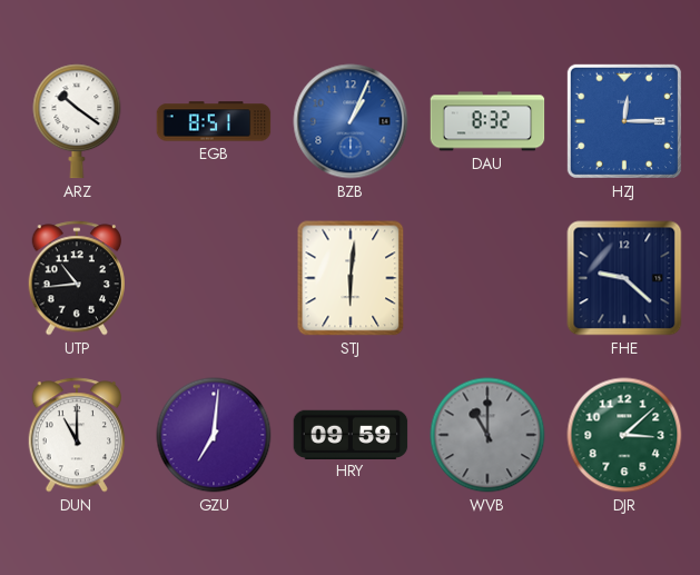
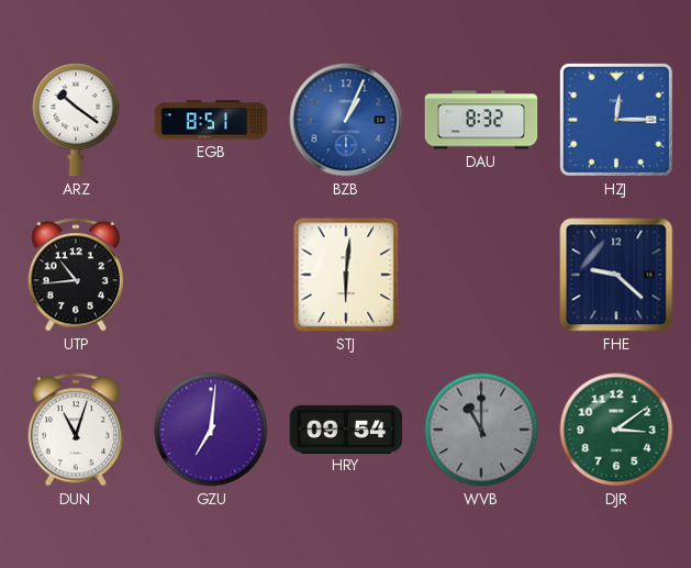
DUN: 11:00 -> 11:03 (75, 430)
HRY: 09:59 -> 09:54 (346, 428)
DJR: 3:08 -> 3:09 (616, 430)
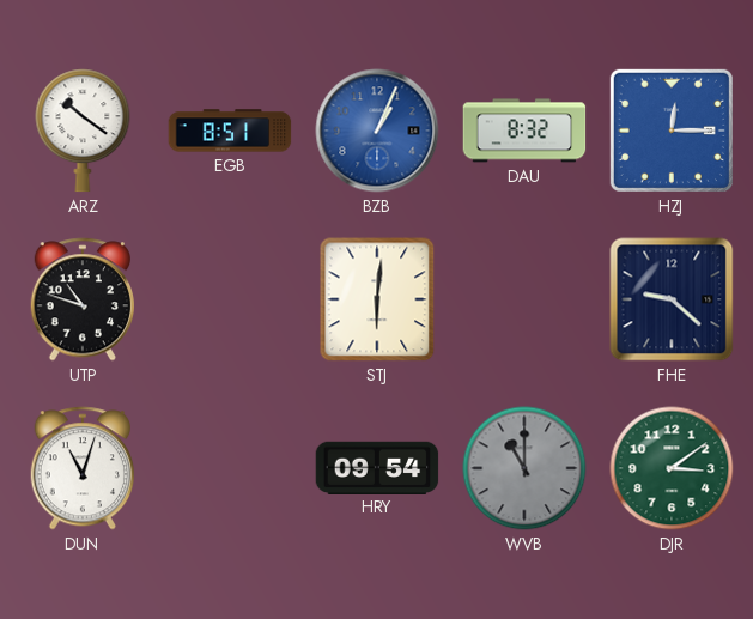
UTP: 10:44 -> 10:48 (81, 299)
GZU: 7:01 -> none (211, 430)
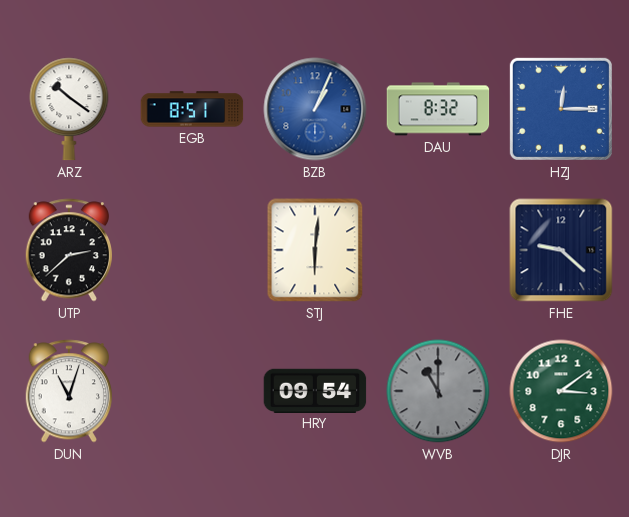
UTP: 10:48 -> 2:38 (68, 250)
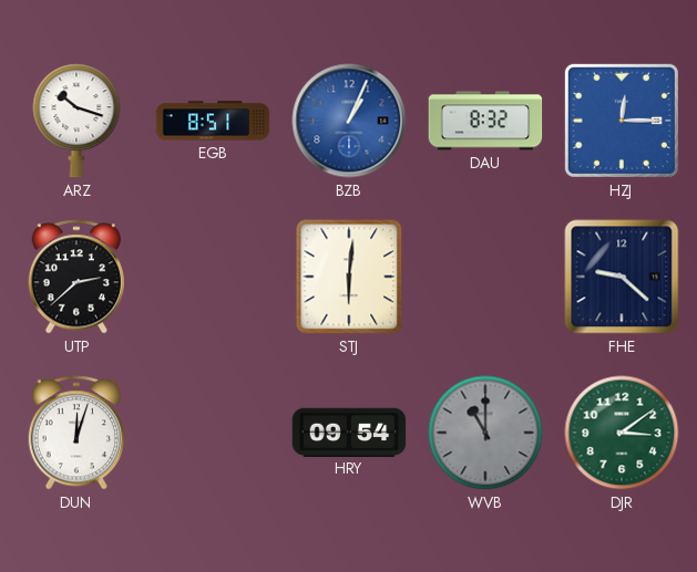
ARZ: 10:21 -> 10:18 (76, 121)
DUN: 11:03 -> 12:03 (75, 433)
